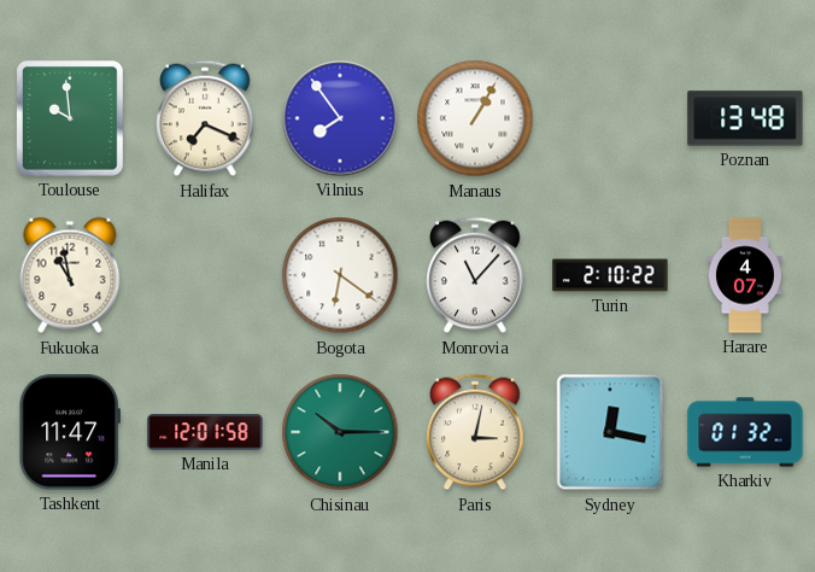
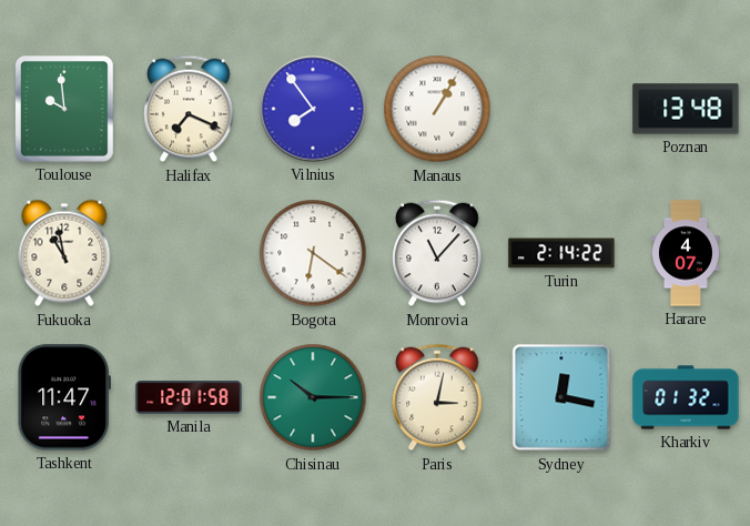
Turin: 2:10 -> 2:14 (561, 253)
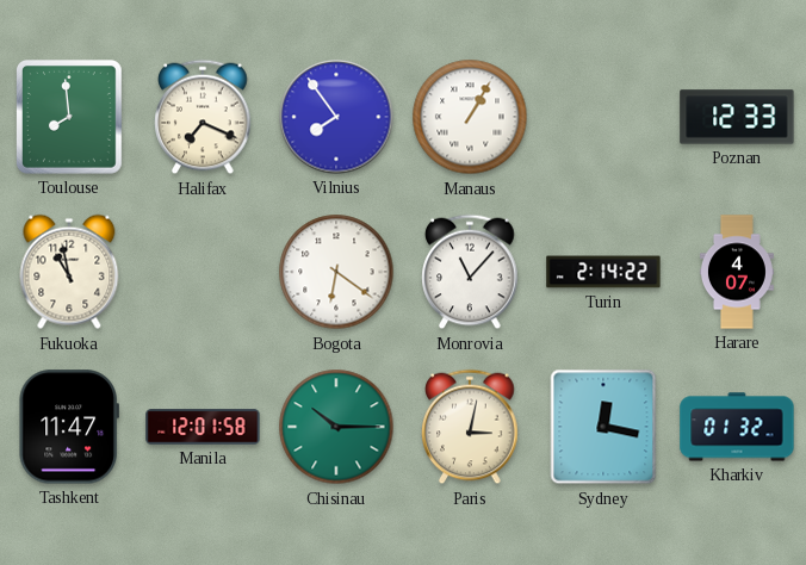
Toulouse: 9:59 -> 7:59 (70, 118)
Poznan: 13:48 -> 12:33 (737, 117)
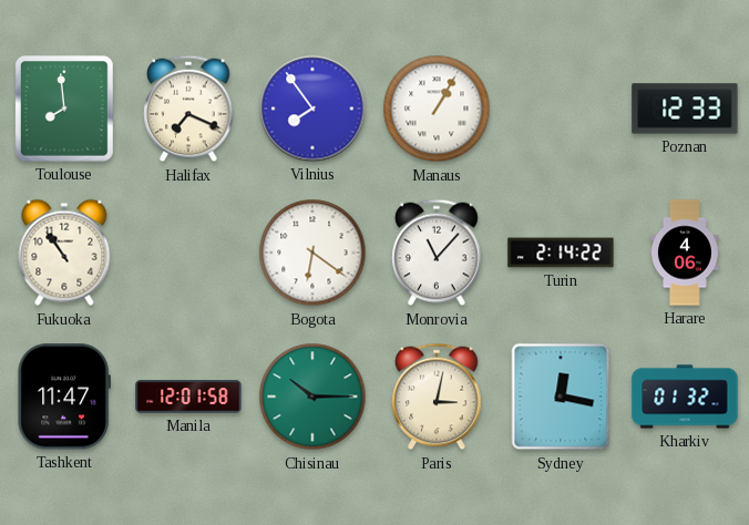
Fukuoka: 10:58 -> 10:54 (64, 253)
Harare: 4:07 -> 4:06 (685, 253)
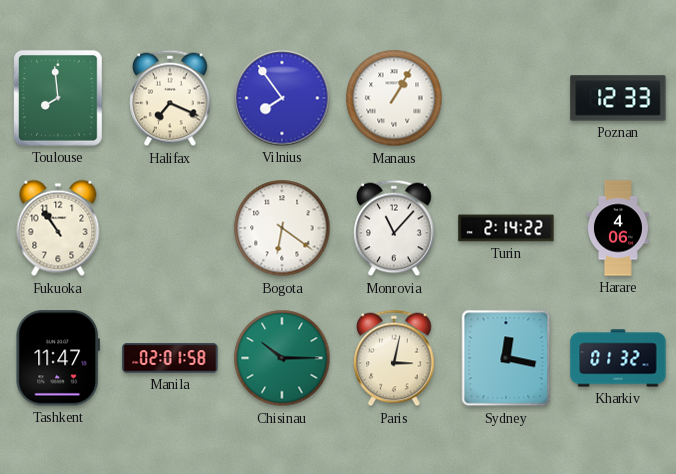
Manila: 12:01 -> 02:01 (170, 358)
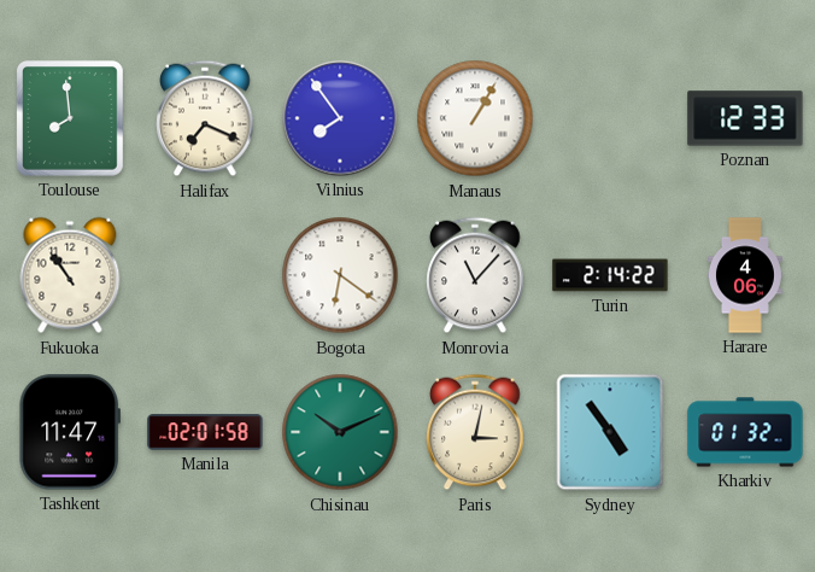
Chisinau: 10:15 -> 10:11 (340, 432)
Sydney: 12:17 -> 4:54 (610, 432)
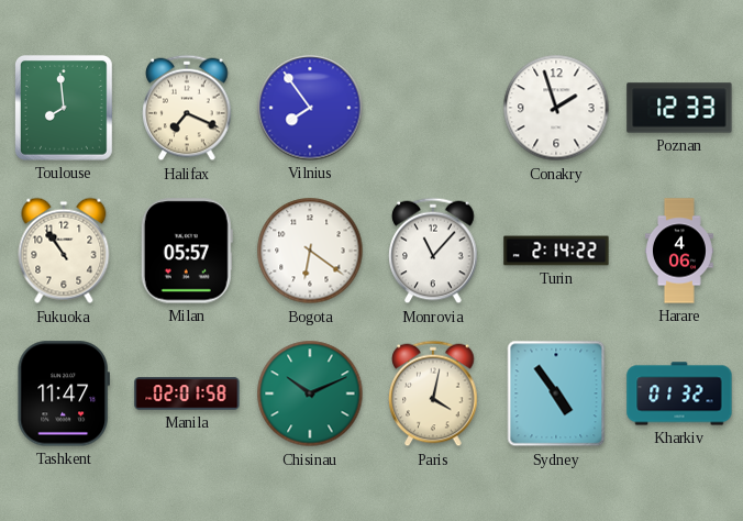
Manaus: 1:05 -> none (475, 118)
Conakry: none -> 1:57 (556, 108)
Milan: none -> 05:57 (187, 251)
Paris: 3:02 -> 4:02 (433, 393)
